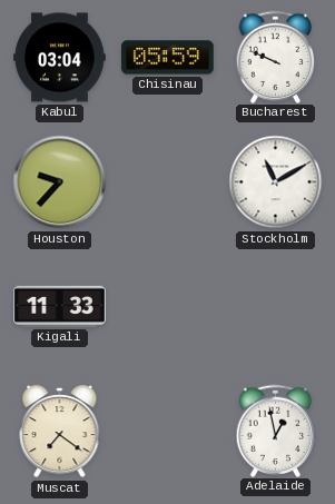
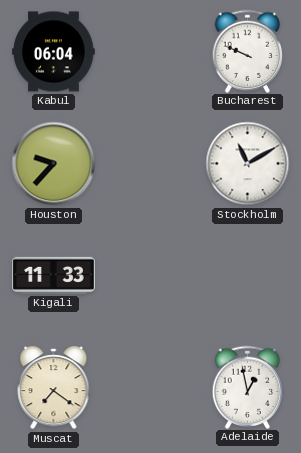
Kabul: 03:04 -> 06:04 (54, 52)
Chisinau: 05:59 -> none (168, 58)
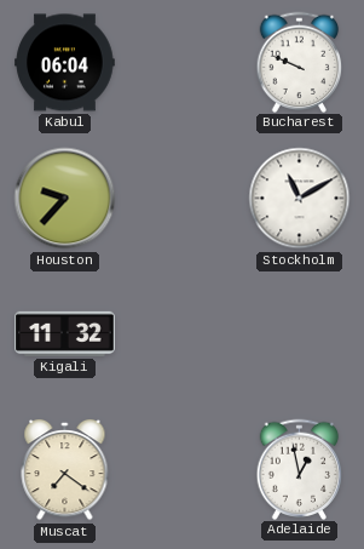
Kigali: 11:33 -> 11:32 (65, 333)
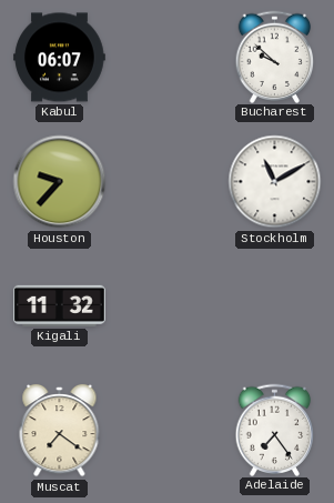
Kabul: 06:04 -> 06:07 (60, 58)
Bucharest: 9:49 -> 9:52 (275, 57)
Adelaide: 12:58 -> 7:24 (275, 430)
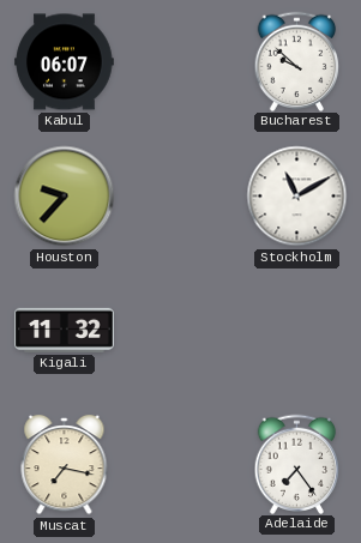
Muscat: 7:21 -> 7:17 (65, 465)
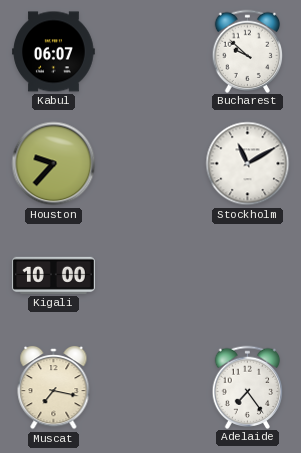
Kigali: 11:32 -> 10:00 (54, 275)
